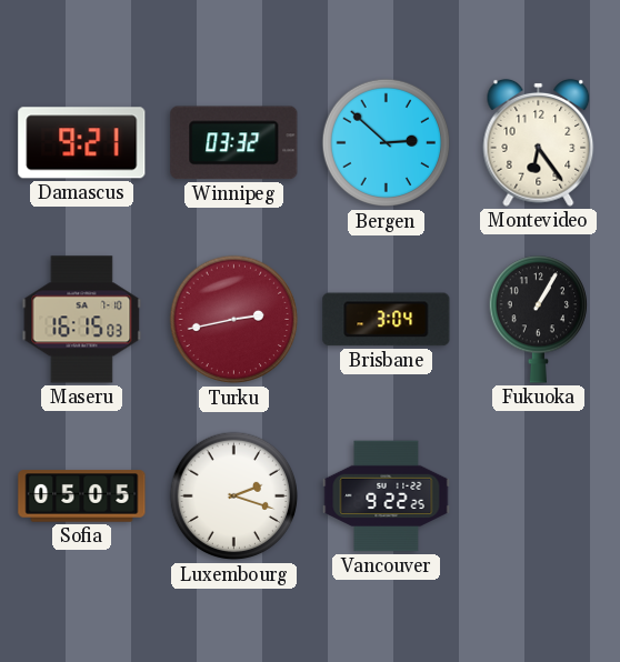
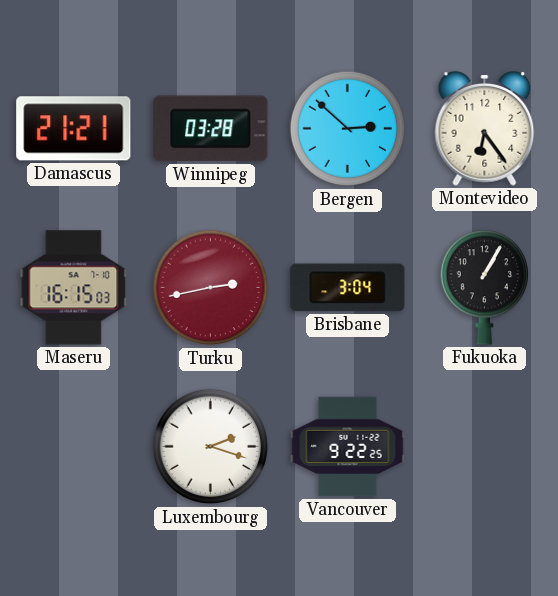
Damascus: 9:21 -> 21:21 (74, 129)
Winnipeg: 03:32 -> 03:28 (211, 129)
Sofia: 05:05 -> none (82, 496)
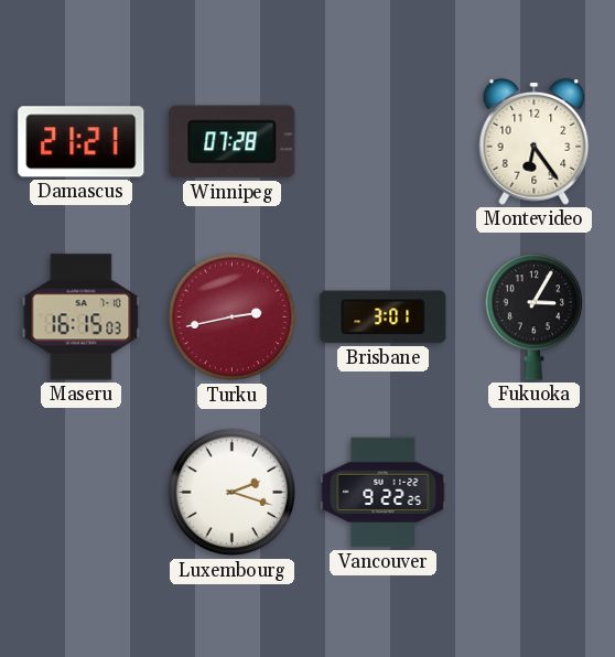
Winnipeg: 03:28 -> 07:28 (233, 142)
Bergen: 2:52 -> none (348, 129)
Brisbane: 3:04 -> 3:01 (384, 317)
Fukuoka: 1:05 -> 3:05 (533, 317)
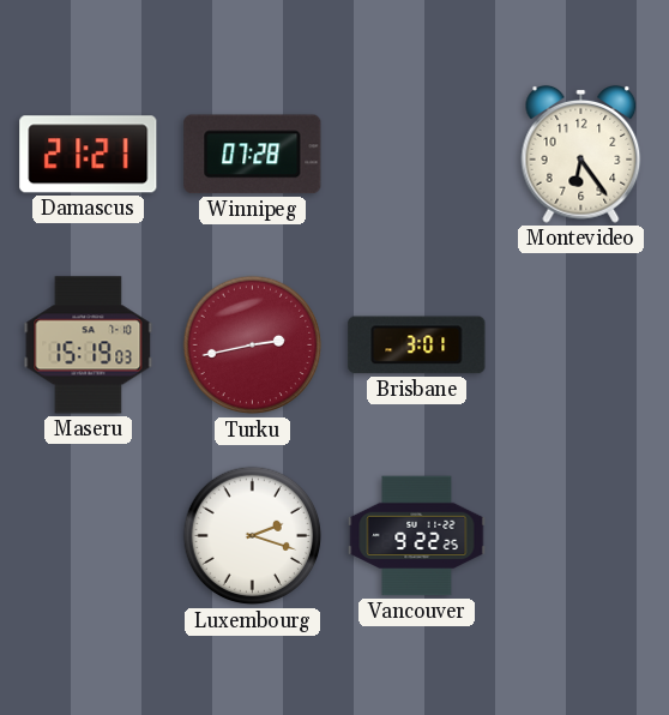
Maseru: 16:15 -> 15:19 (89, 346)
Fukuoka: 3:05 -> none (533, 317)
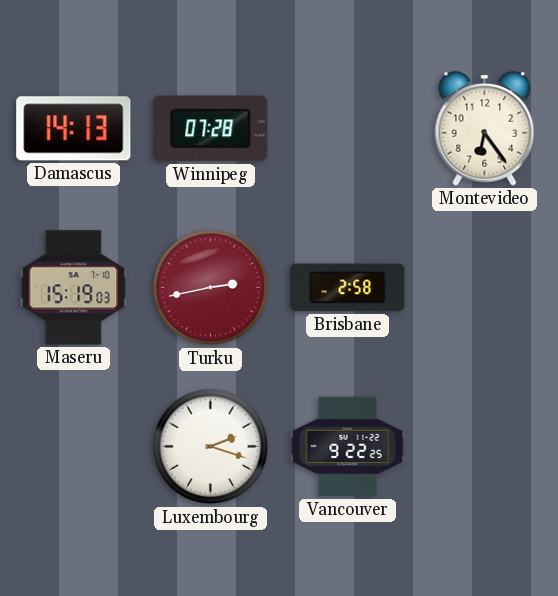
Damascus: 21:21 -> 14:13 (74, 129)
Brisbane: 3:01 -> 2:58 (348, 288)
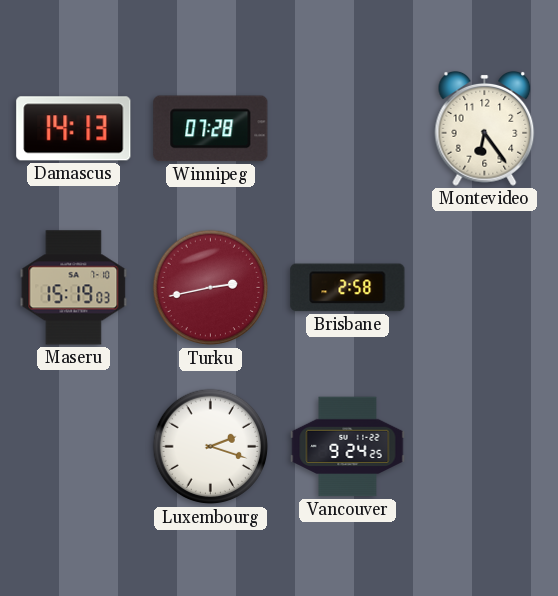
Vancouver: 9:22 -> 9:24 (348, 447)
